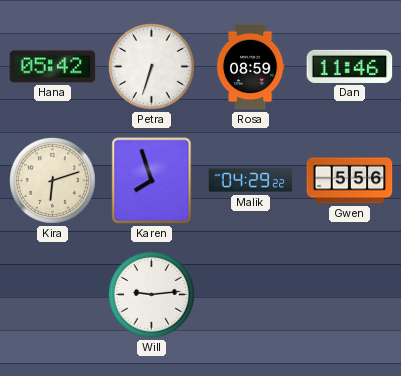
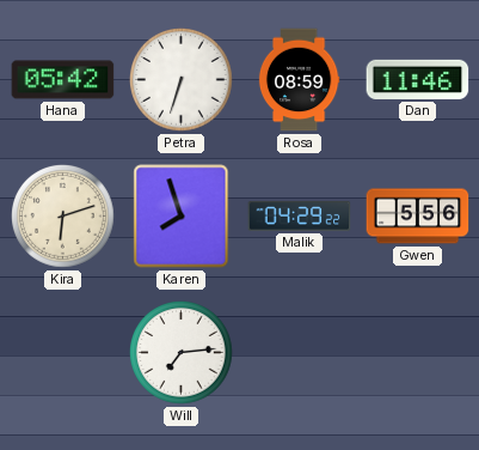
Will: 9:14 -> 7:14 (182, 353)
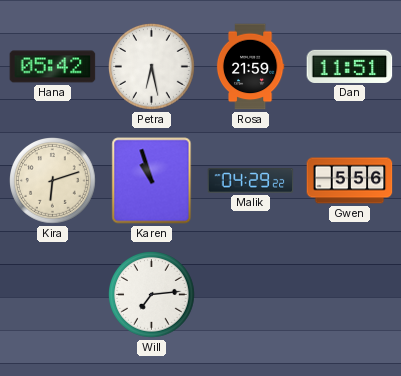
Petra: 6:33 -> 6:28 (152, 67)
Rosa: 08:59 -> 21:59 (250, 67)
Dan: 11:46 -> 11:51 (350, 66)
Karen: 7:57 -> 10:57 (152, 181)
